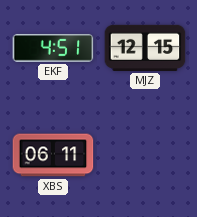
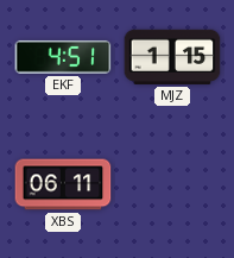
MJZ: 12:15 -> 1:15 (172, 57)
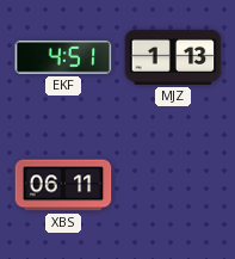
MJZ: 1:15 -> 1:13 (173, 57)
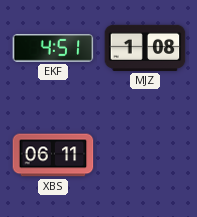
MJZ: 1:13 -> 1:08 (145, 48)
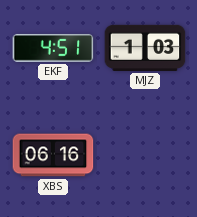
MJZ: 1:08 -> 1:03 (145, 48)
XBS: 06:11 -> 06:16 (53, 155)
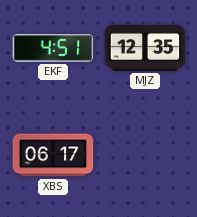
MJZ: 1:03 -> 12:35 (145, 48)
XBS: 06:16 -> 06:17 (53, 155)
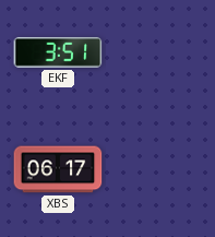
EKF: 4:51 -> 3:51 (58, 52)
MJZ: 12:35 -> none (145, 48)
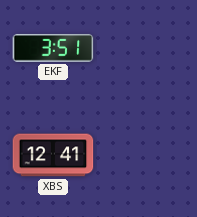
XBS: 06:17 -> 12:41 (53, 155)
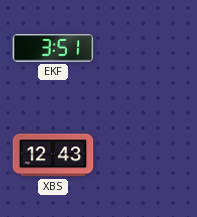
XBS: 12:41 -> 12:43 (53, 155)
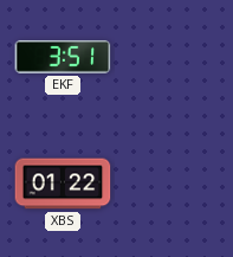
XBS: 12:43 -> 01:22 (63, 184)
